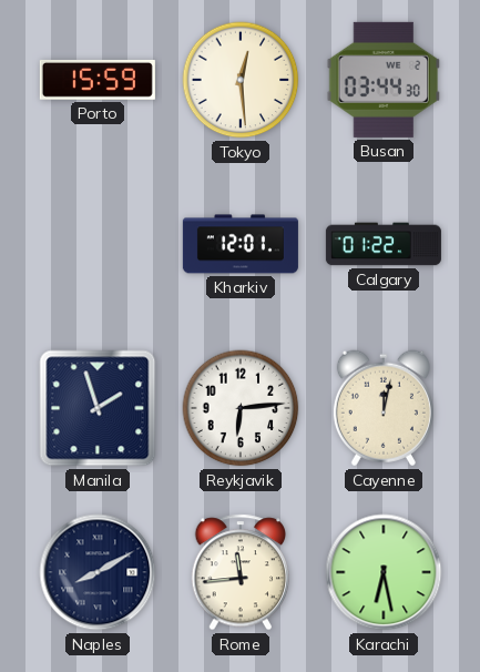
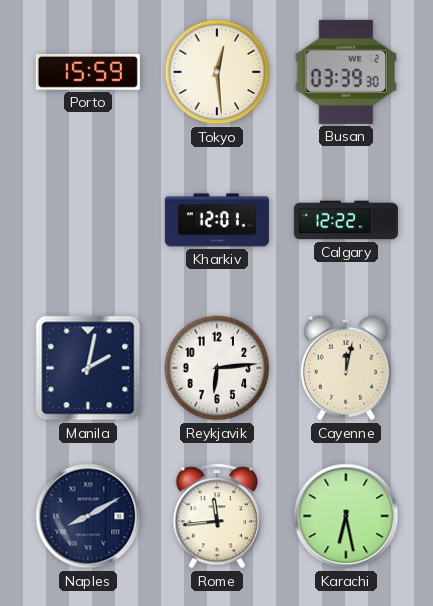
Busan: 03:44 -> 03:39 (346, 72)
Calgary: 01:22 -> 12:22 (346, 220)
Manila: 1:57 -> 2:02 (88, 368)
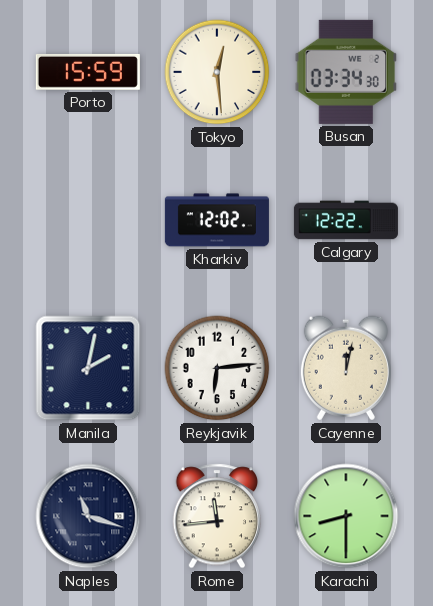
Busan: 03:39 -> 03:34 (346, 72)
Kharkiv: 12:01 -> 12:02 (217, 220)
Naples: 8:10 -> 11:18 (88, 516)
Karachi: 6:28 -> 8:30 (346, 516)
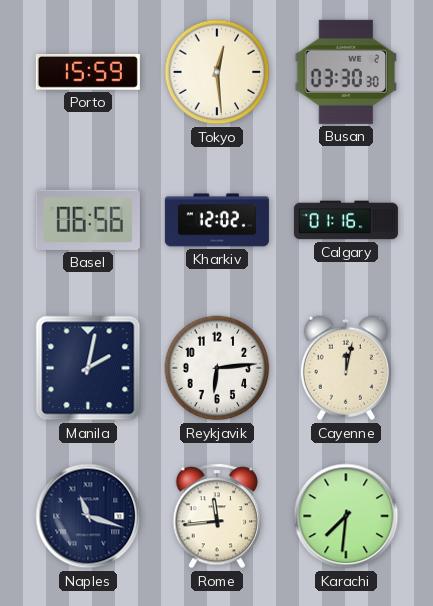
Busan: 03:34 -> 03:30 (346, 72)
Basel: none -> 06:56 (88, 220)
Calgary: 12:22 -> 01:16 (346, 220)
Karachi: 8:30 -> 7:31 (346, 516)
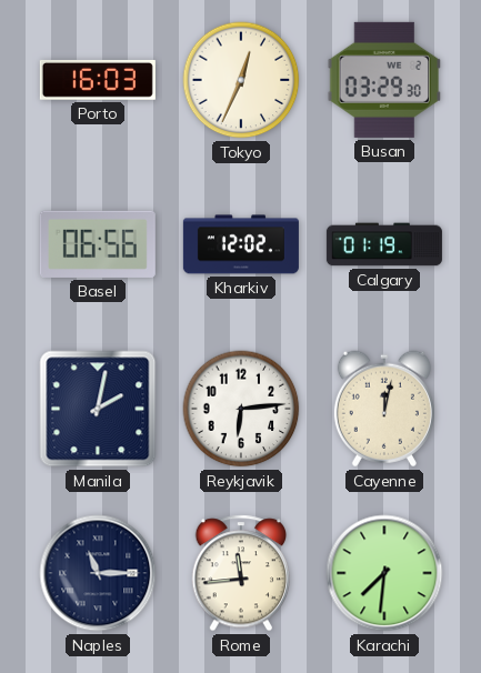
Porto: 15:59 -> 16:03 (98, 80)
Tokyo: 12:29 -> 12:34 (241, 80)
Busan: 03:30 -> 03:29 (384, 80)
Calgary: 01:16 -> 01:19 (384, 244)
Naples: 11:18 -> 11:15 (98, 573)
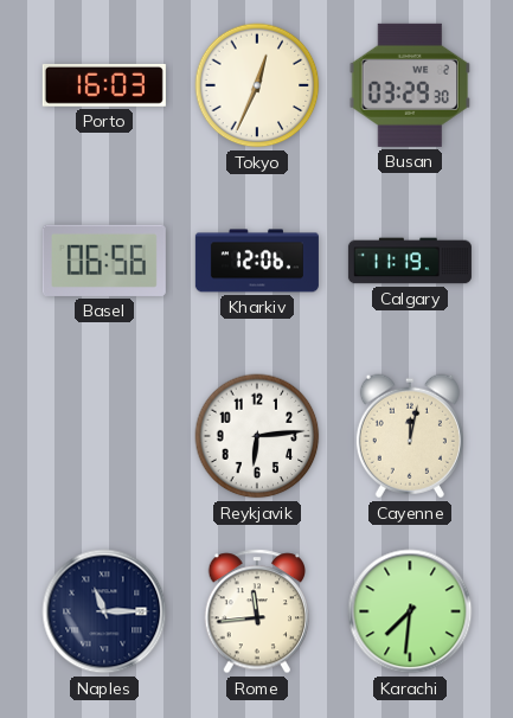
Kharkiv: 12:02 -> 12:06 (257, 261)
Calgary: 01:19 -> 11:19 (410, 261)
Manila: 2:02 -> none (98, 409)
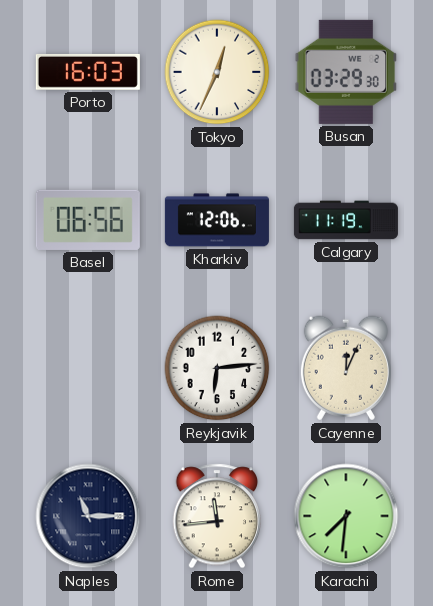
Cayenne: 12:02 -> 12:04 (346, 368)
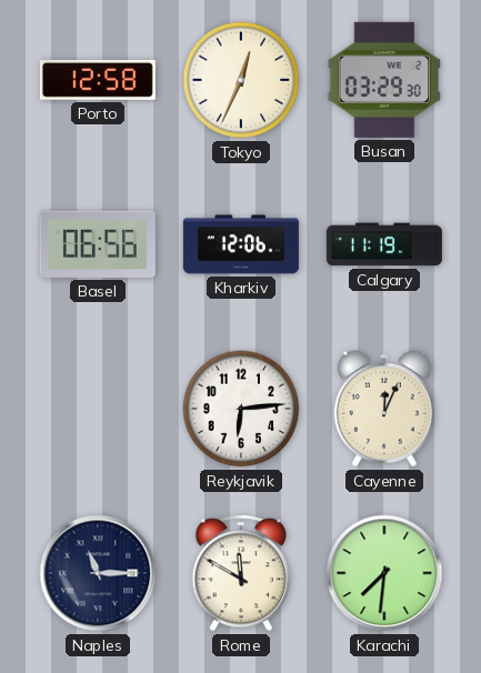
Porto: 16:03 -> 12:58 (98, 80)
Rome: 11:44 -> 11:50 (241, 573)
